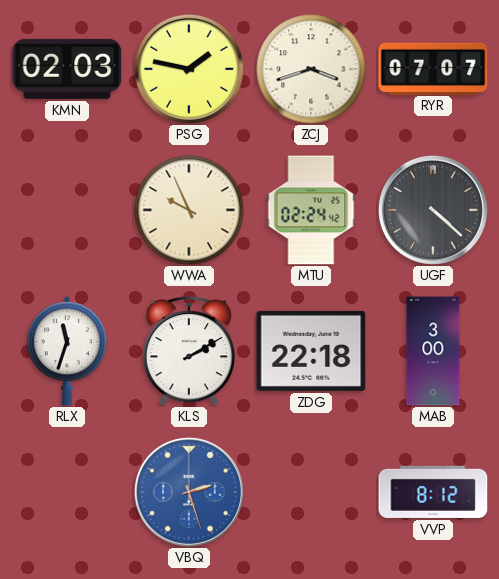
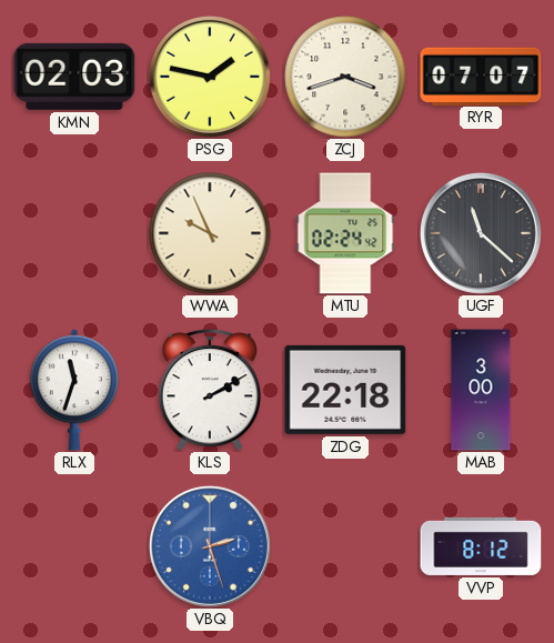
UGF: 4:22 -> 11:22 (481, 233)
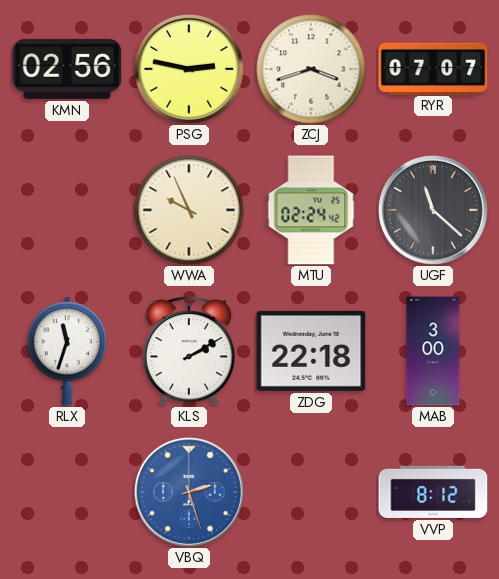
KMN: 02:03 -> 02:56 (67, 69)
PSG: 1:47 -> 2:47 (189, 69)
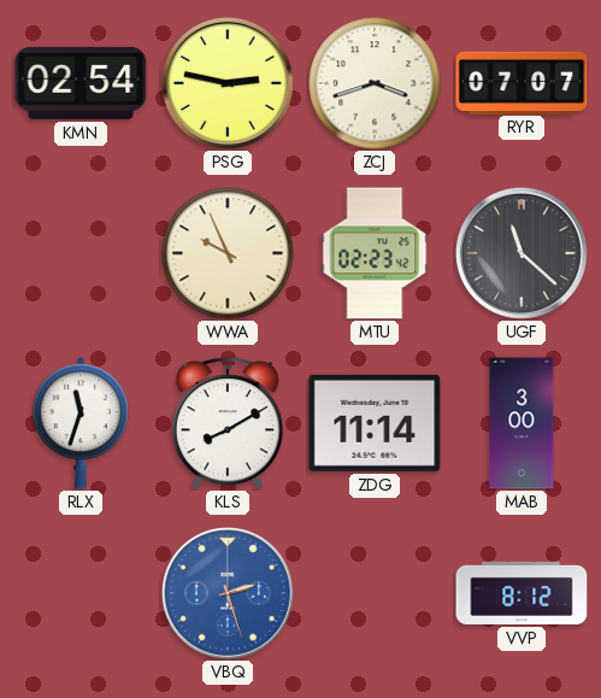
KMN: 02:56 -> 02:54 (81, 83)
MTU: 02:24 -> 02:23 (375, 253)
KLS: 2:10 -> 8:10 (226, 424)
ZDG: 22:18 -> 11:14 (375, 423)
